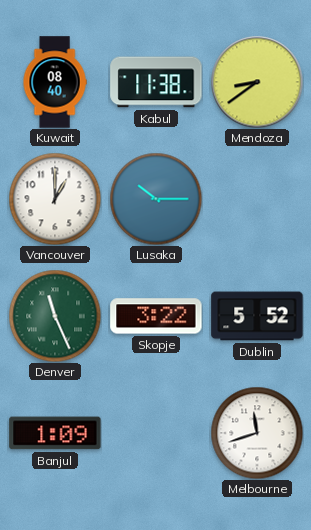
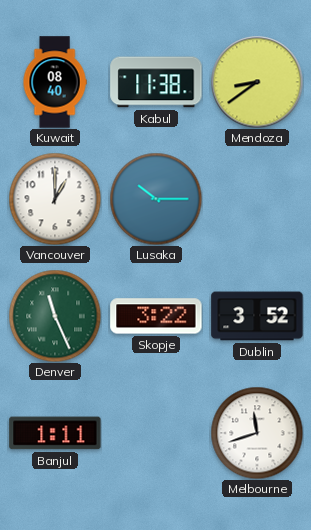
Dublin: 5:52 -> 3:52 (257, 316)
Banjul: 1:09 -> 1:11 (55, 433)
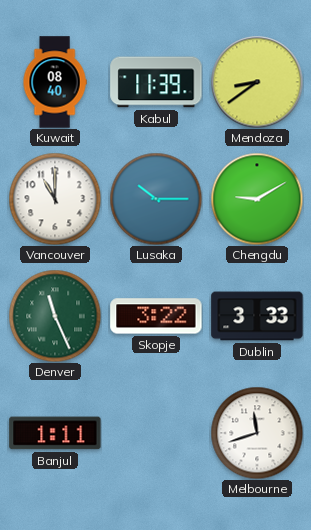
Kabul: 11:38 -> 11:39 (156, 82)
Vancouver: 1:00 -> 11:00 (55, 199)
Chengdu: none -> 9:10 (257, 199)
Dublin: 3:52 -> 3:33 (257, 316)
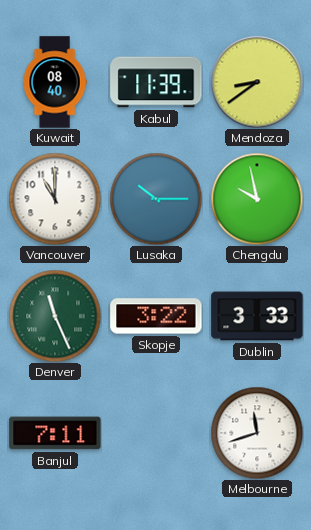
Chengdu: 9:10 -> 9:58 (257, 199)
Banjul: 1:11 -> 7:11 (55, 433)
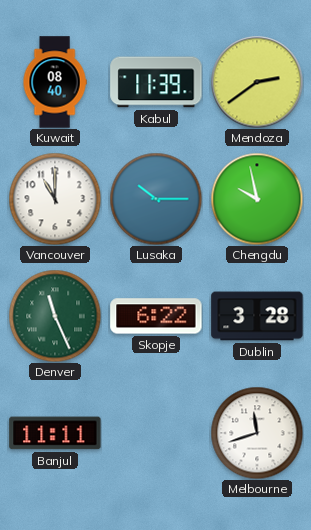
Mendoza: 8:39 -> 2:39 (257, 82)
Skopje: 3:22 -> 6:22 (156, 316)
Dublin: 3:33 -> 3:28 (257, 316)
Banjul: 7:11 -> 11:11 (55, 433)
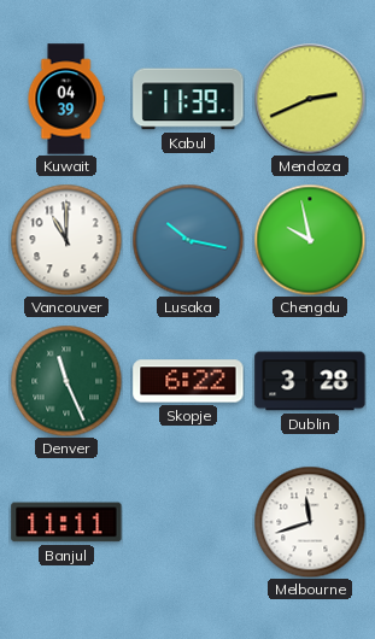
Kuwait: 08:40 -> 04:39 (66, 99)
Mendoza: 2:39 -> 2:41 (310, 99)
Lusaka: 10:15 -> 10:17 (188, 240)
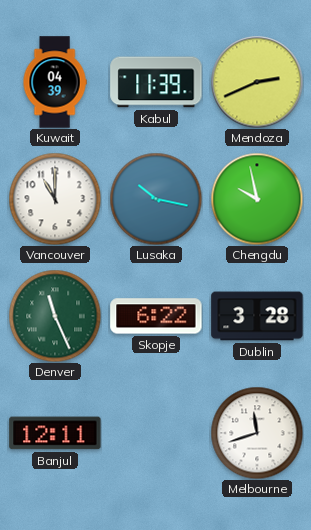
Banjul: 11:11 -> 12:11 (55, 433)
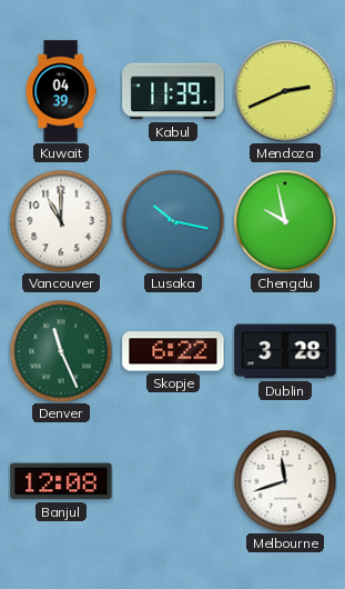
Banjul: 12:11 -> 12:08 (61, 481)
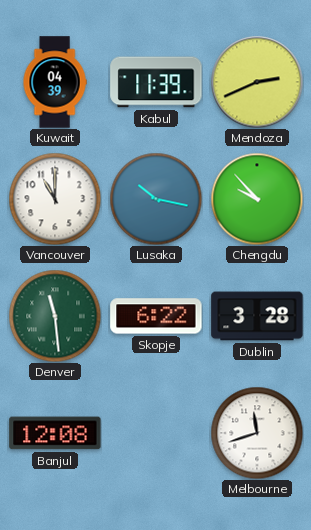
Chengdu: 9:58 -> 9:53 (257, 199)
Denver: 11:26 -> 11:29 (55, 316)
